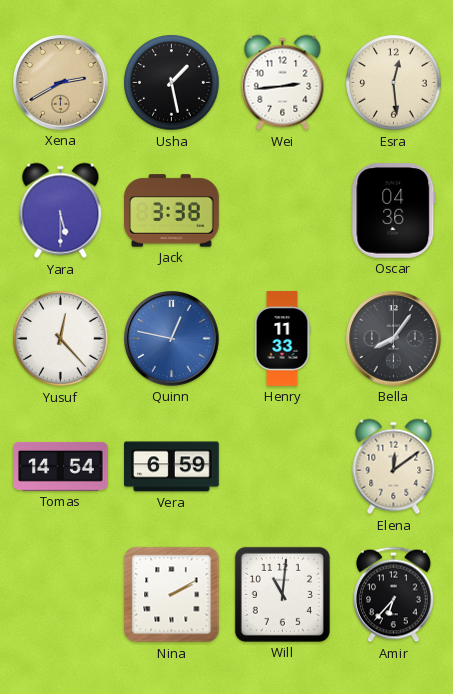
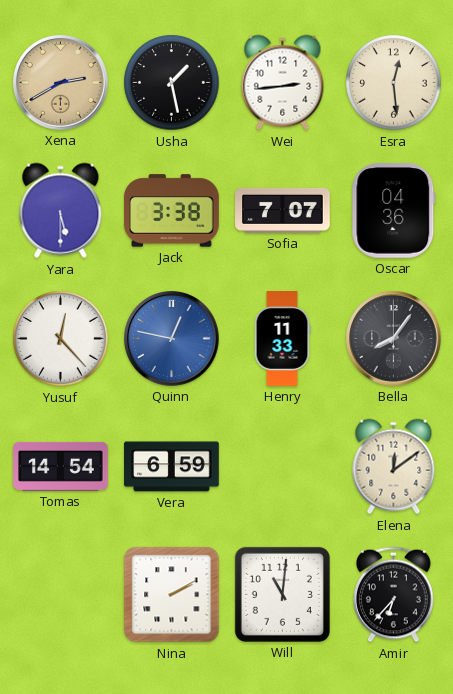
Sofia: none -> 7:07 (283, 210)
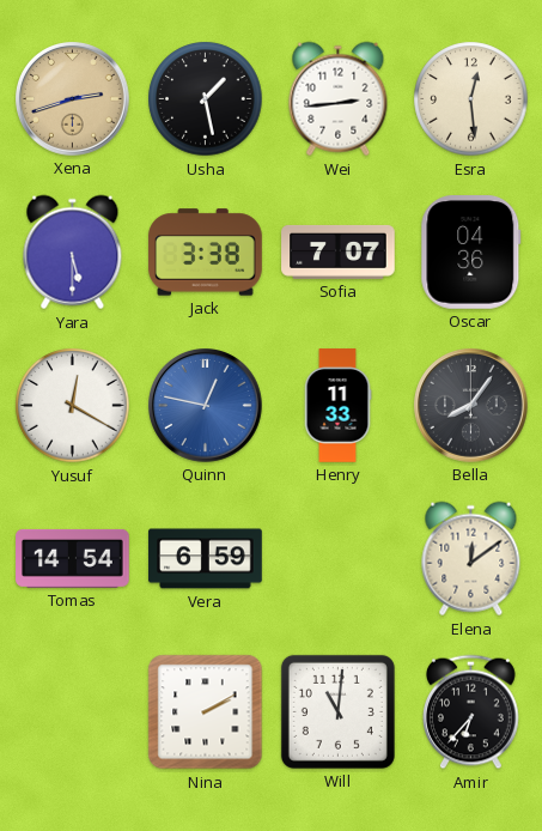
Xena: 2:40 -> 2:42 (73, 99)
Yusuf: 12:23 -> 12:20 (73, 406)
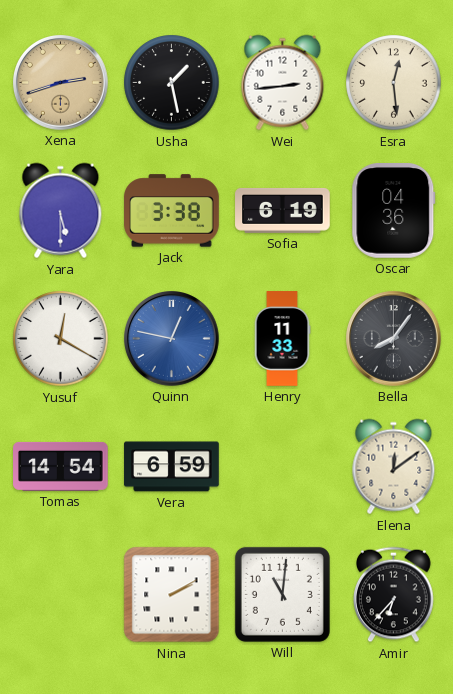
Sofia: 7:07 -> 6:19 (283, 210)
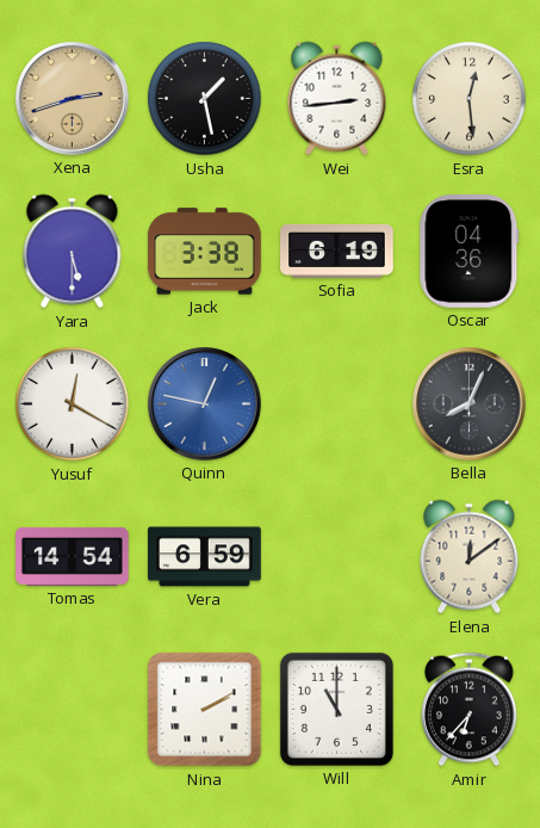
Henry: 11:33 -> none (282, 339)
Bella: 8:06 -> 8:04 (470, 404)
Will: 11:01 -> 11:00 (336, 709)
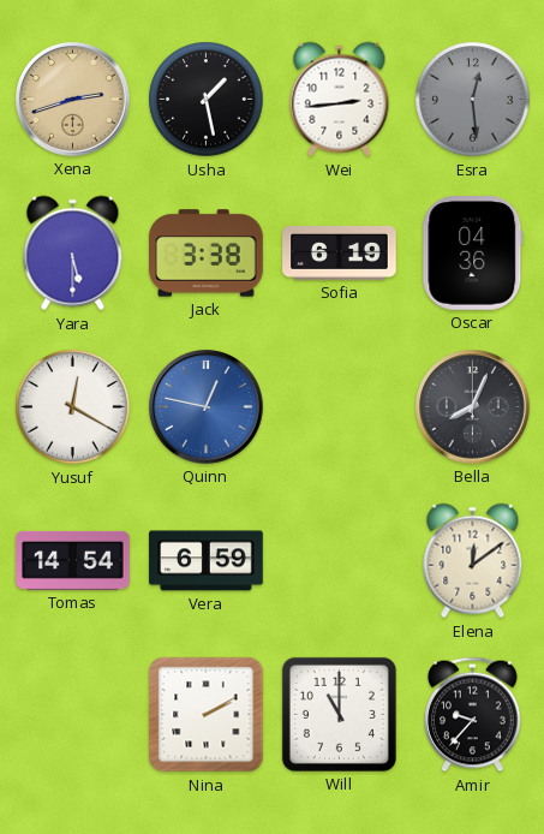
Esra dial: cream -> grey (473, 100)
Amir: 6:37 -> 9:37 (473, 715)
